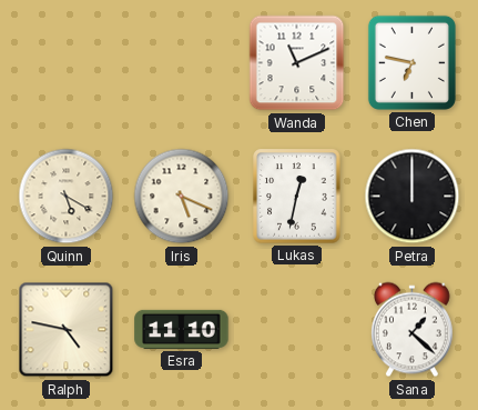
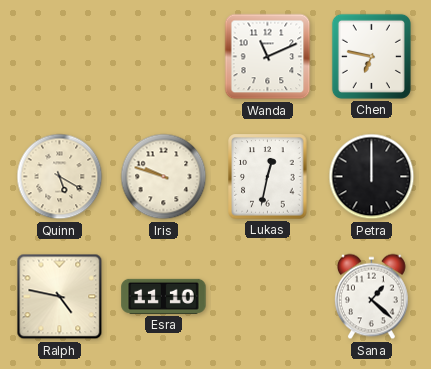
Iris: 5:19 -> 9:48 (164, 177)
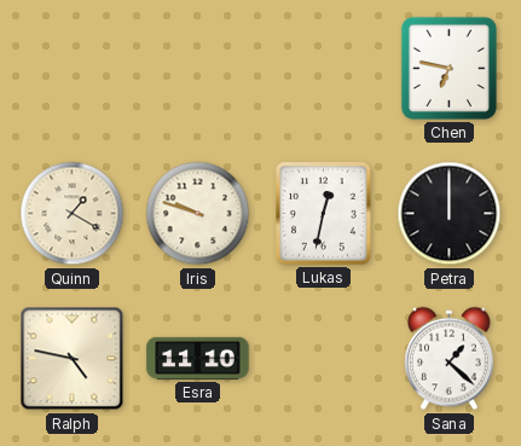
Wanda: 11:11 -> none (268, 57)
Quinn: 5:20 -> 1:20 (73, 214)
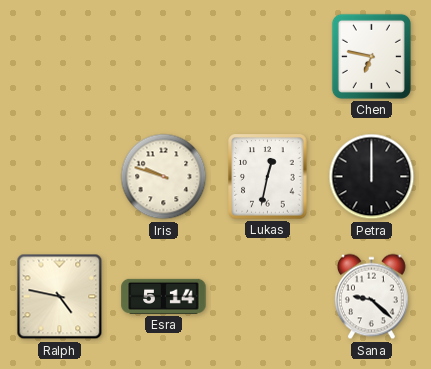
Quinn: 1:20 -> none (73, 214)
Esra: 11:10 -> 5:14 (164, 296)
Sana: 1:22 -> 9:22 (372, 297)
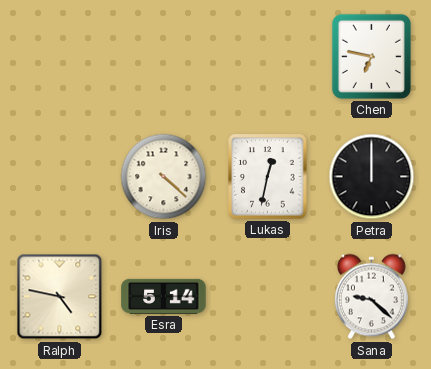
Iris: 9:48 -> 4:22 (164, 177)
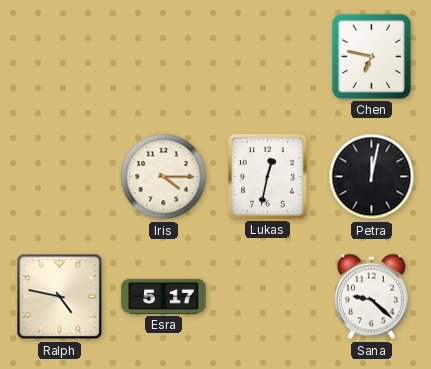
Iris: 4:22 -> 4:15 (164, 177)
Petra: 12:00 -> 12:02 (372, 177)
Esra: 5:14 -> 5:17 (164, 296)
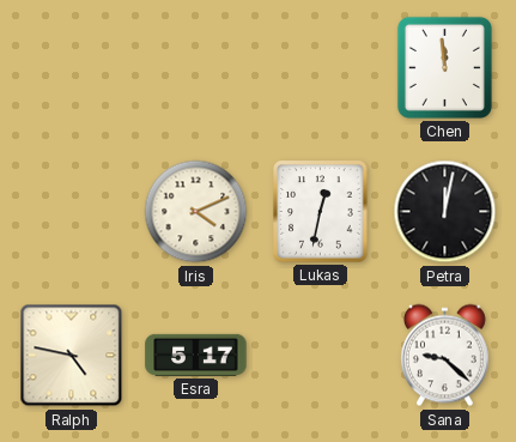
Chen: 6:47 -> 11:59 (444, 67)
Iris: 4:15 -> 4:11 (196, 212)
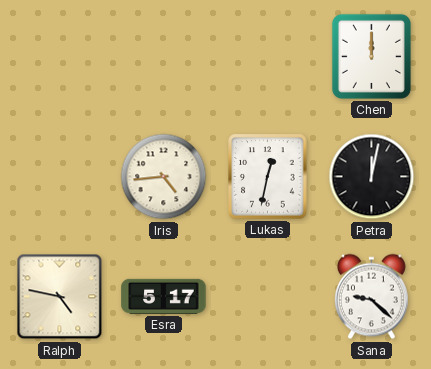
Chen: 11:59 -> 12:00 (371, 56)
Iris: 4:11 -> 4:44 (164, 177)
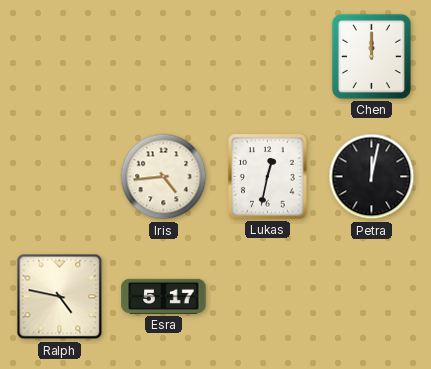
Sana: 9:22 -> none (372, 297)
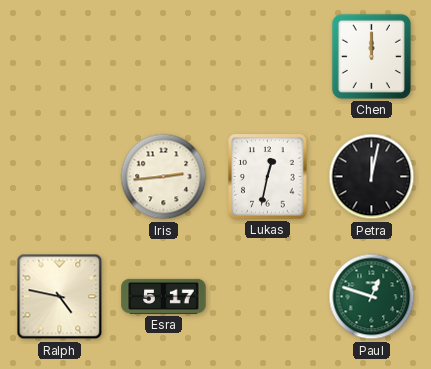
Iris: 4:44 -> 2:44 (164, 177)
Paul: none -> 12:48 (372, 297)
